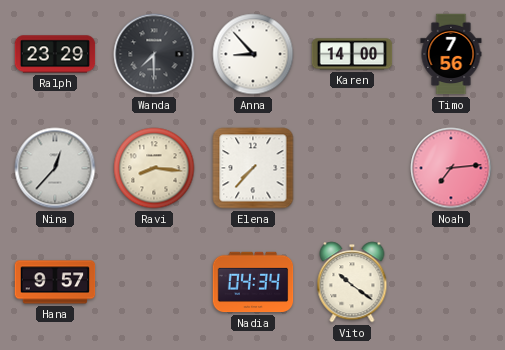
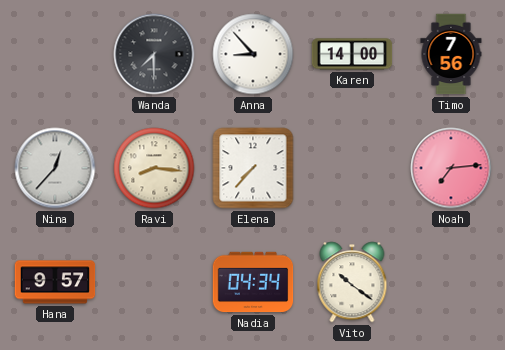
Ralph: 23:29 -> none (55, 54)
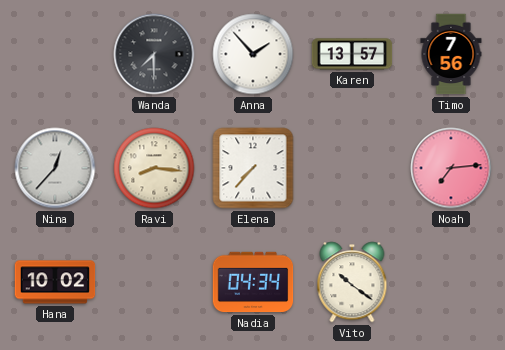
Anna: 8:53 -> 1:53 (253, 54)
Karen: 14:00 -> 13:57 (352, 54)
Hana: 9:57 -> 10:02 (55, 282)
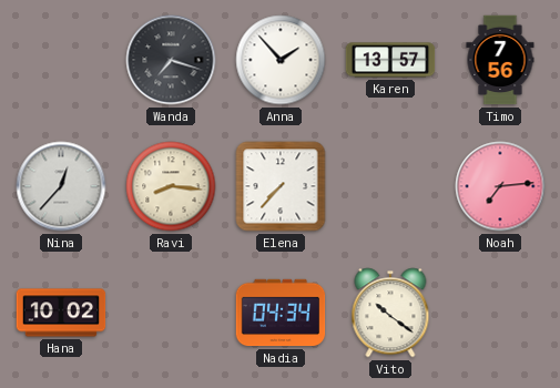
Wanda: 7:30 -> 7:18 (171, 60)
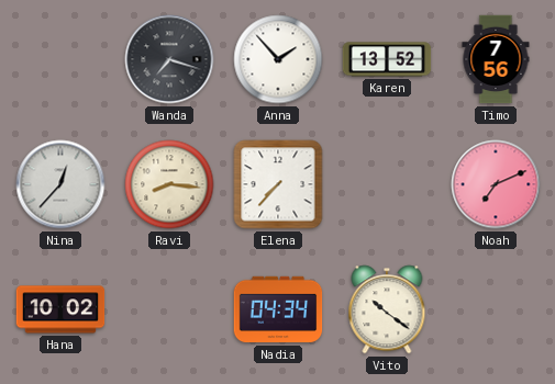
Karen: 13:57 -> 13:52 (387, 59)
Noah: 7:14 -> 7:11 (496, 184)
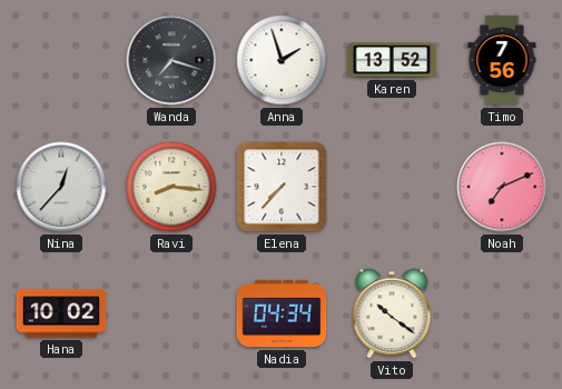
Anna: 1:53 -> 1:57 (282, 60)
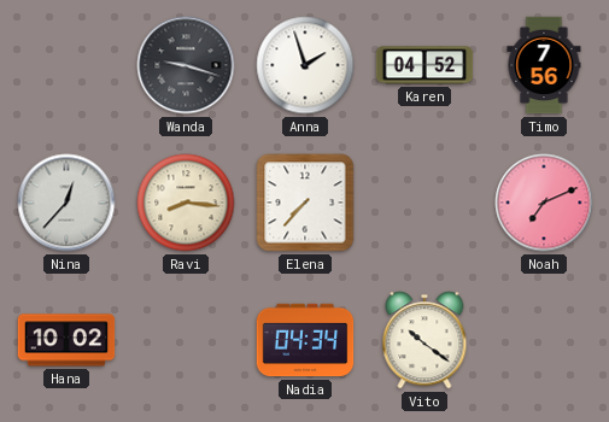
Wanda: 7:18 -> 9:18 (186, 65)
Karen: 13:52 -> 04:52 (424, 65)
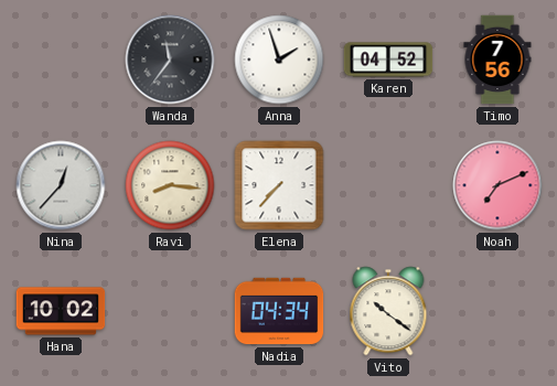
Wanda: 9:18 -> 11:36 (170, 60)
